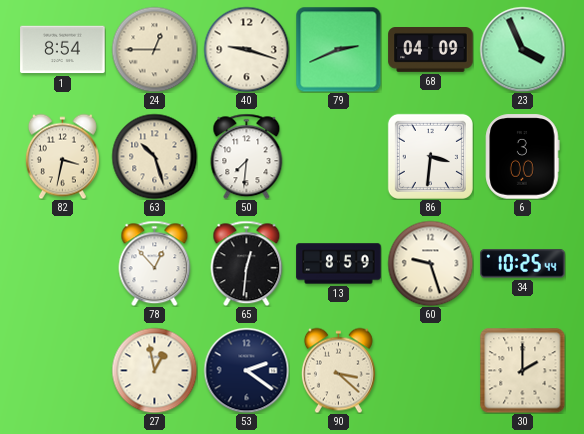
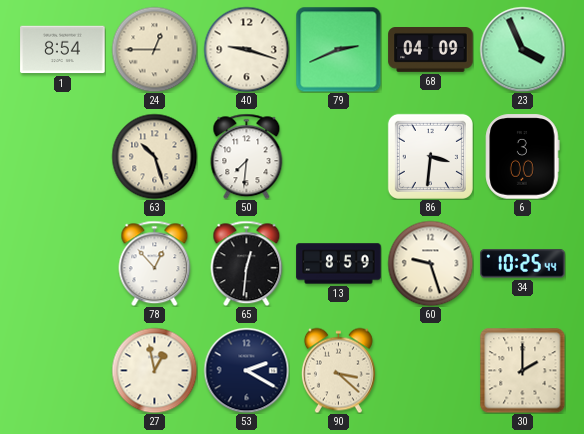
82: 3:32 -> none (62, 156)
53: 2:21 -> 2:20 (246, 370)
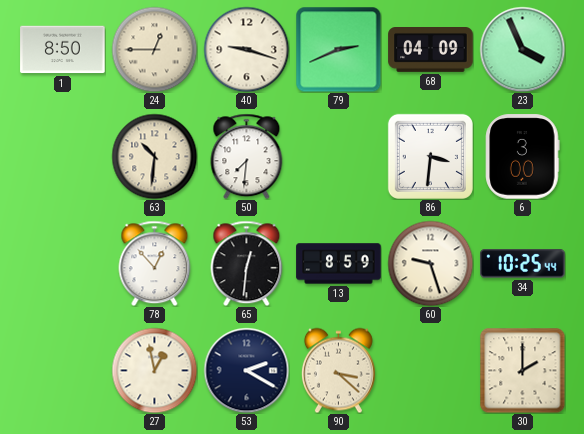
1: 8:54 -> 8:50 (63, 50)
63: 10:27 -> 10:31 (154, 156)
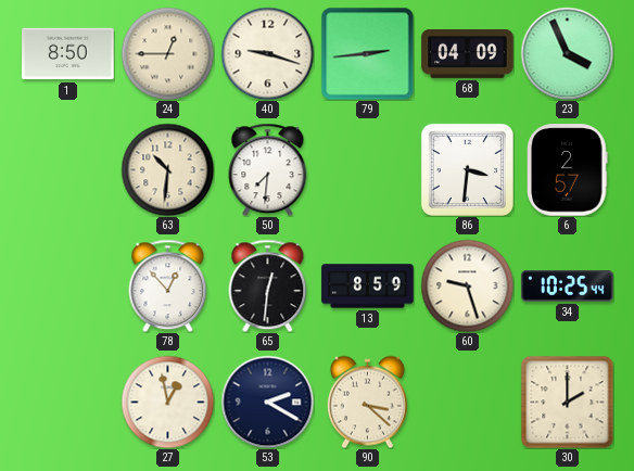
79: 2:41 -> 2:44 (367, 53)
6: 3:00 -> 2:57 (568, 170)
